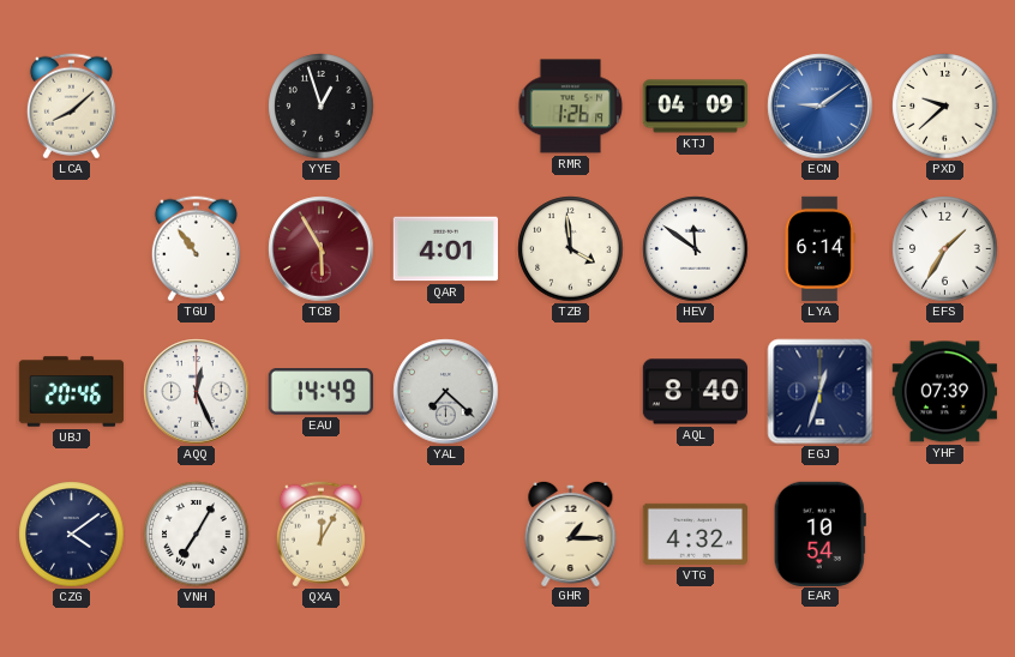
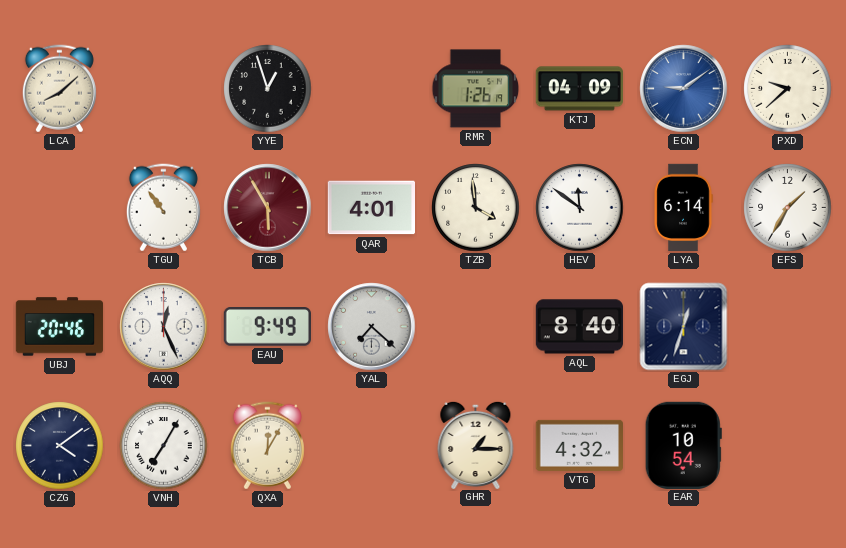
EAU: 14:49 -> 9:49 (267, 327)
YHF: 07:39 -> none (944, 392)
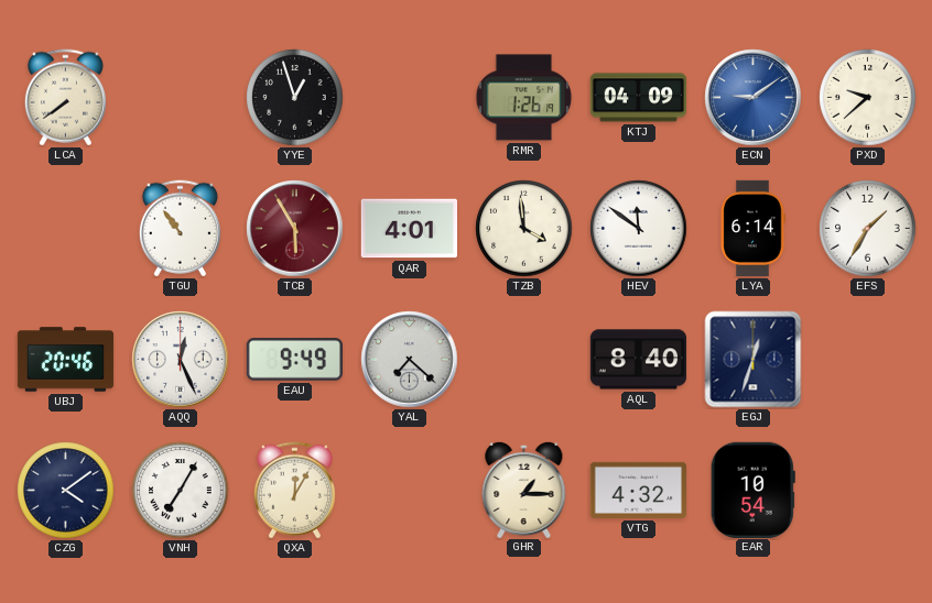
LCA: 8:08 -> 7:39 (65, 98)
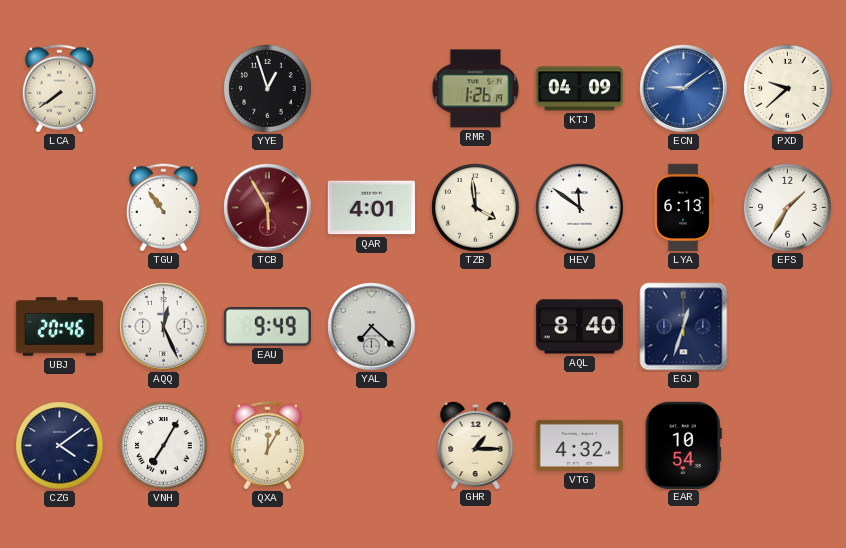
LYA: 6:14 -> 6:13 (683, 208)
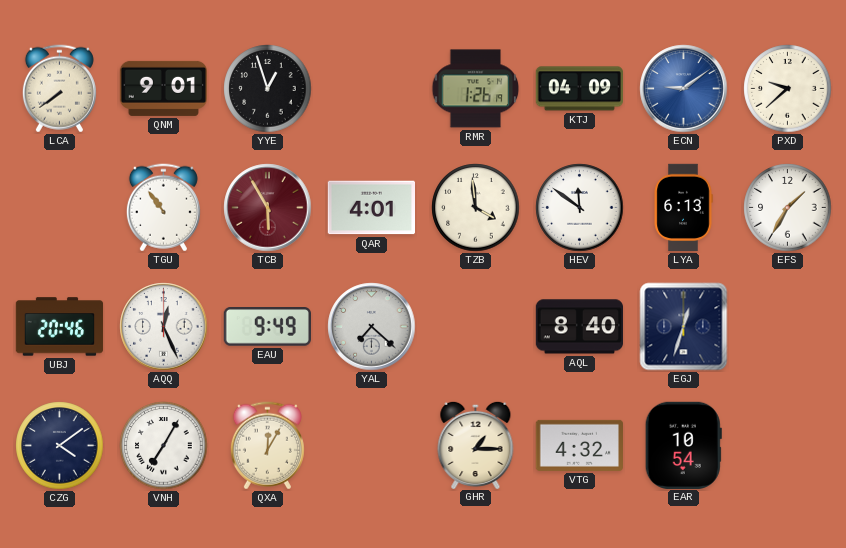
QNM: none -> 9:01 (163, 88)
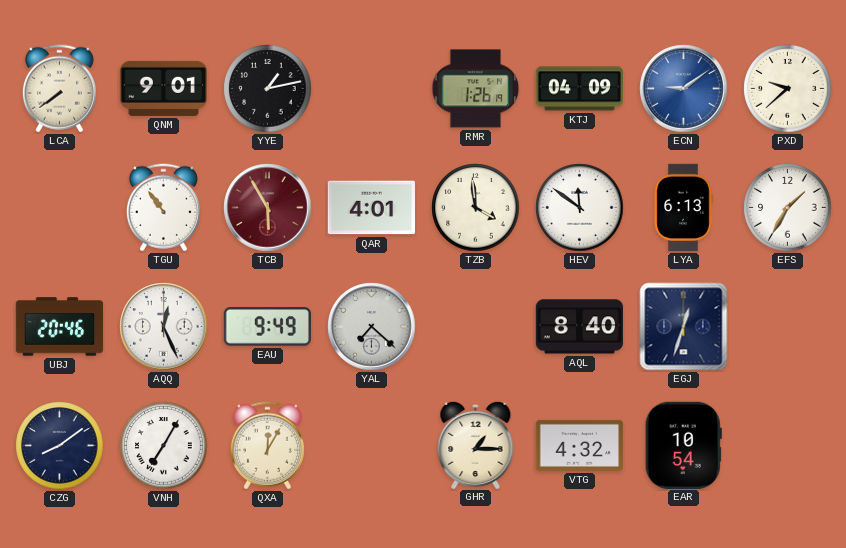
YYE: 12:57 -> 1:13 (268, 89)
CZG: 4:09 -> 8:09 (60, 446)
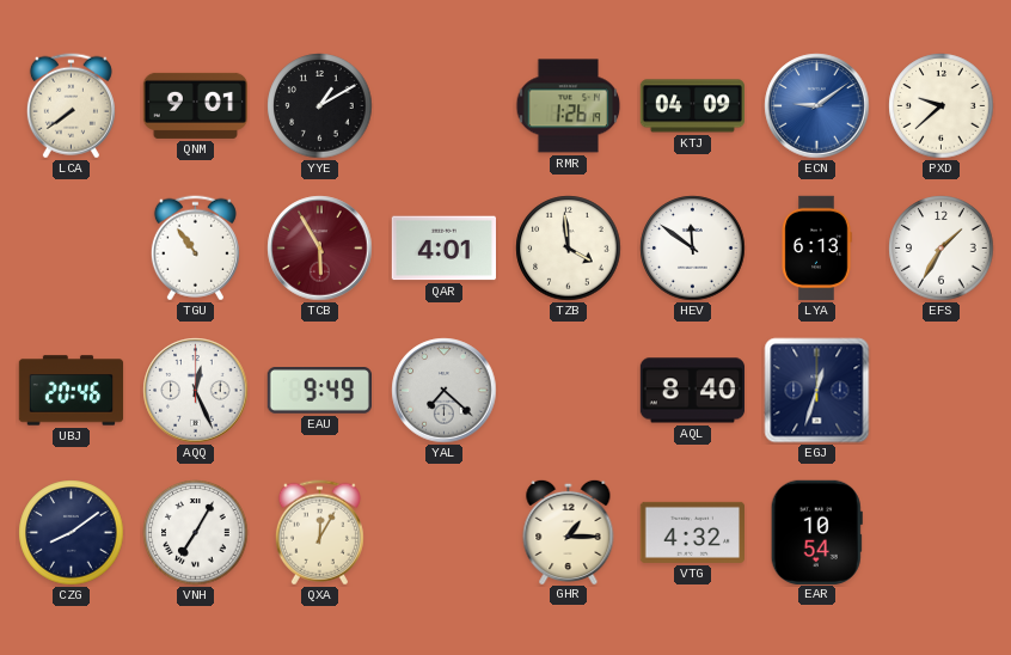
YYE: 1:13 -> 1:10 (320, 106)
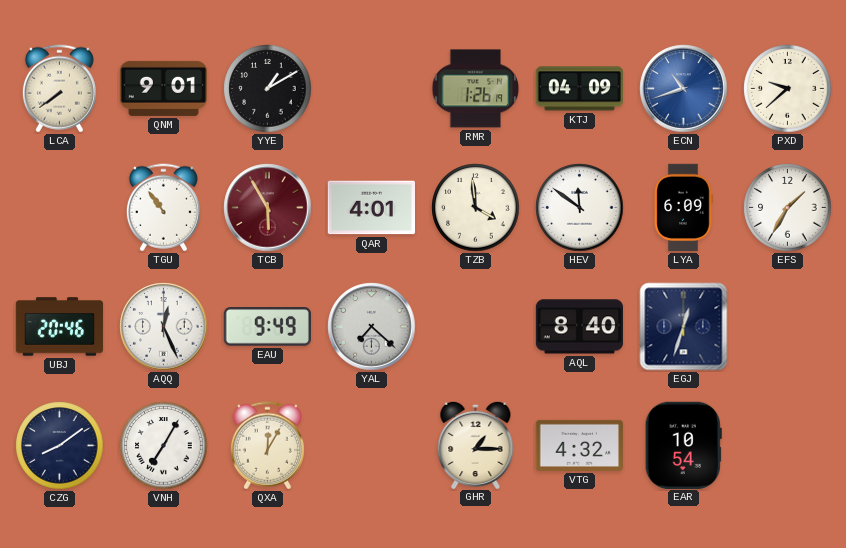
ECN: 9:09 -> 10:42 (684, 89)
LYA: 6:13 -> 6:09 (683, 208)
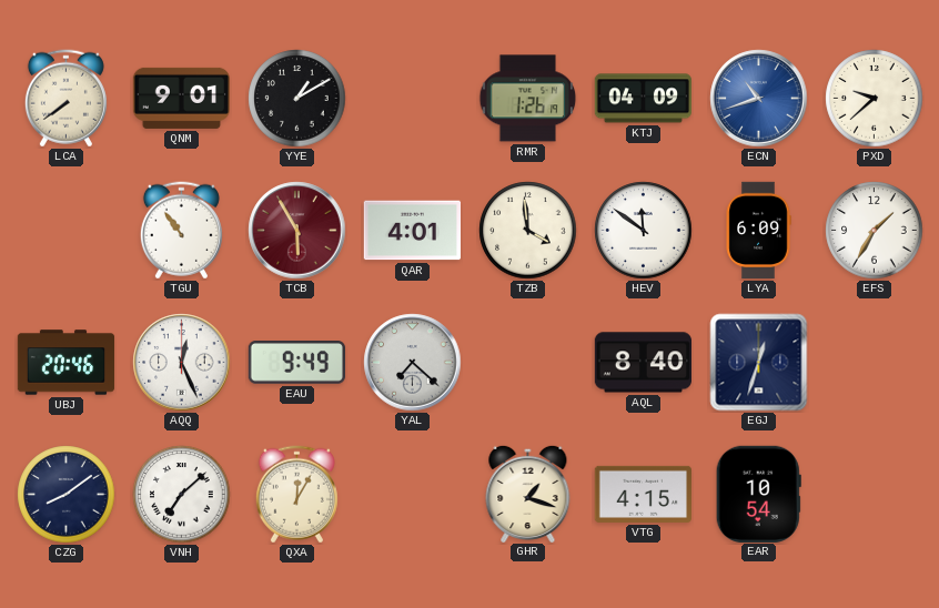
VNH: 7:05 -> 7:08 (182, 495)
GHR: 1:15 -> 1:18 (528, 493)
VTG: 4:32 -> 4:15 (643, 494)
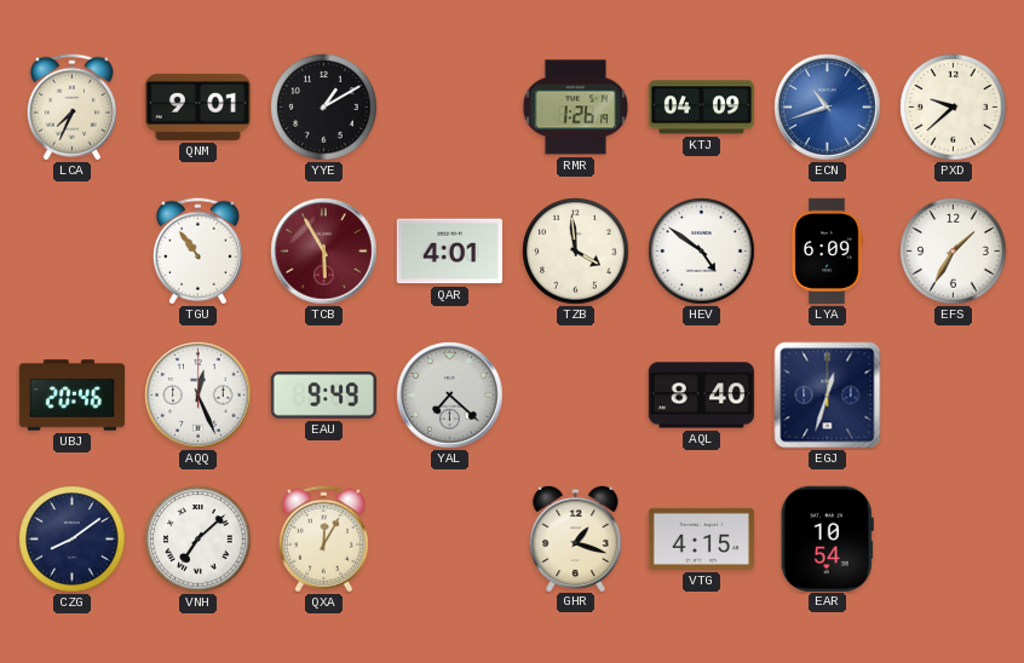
LCA: 7:39 -> 7:34 (71, 108)
HEV: 11:51 -> 4:51 (702, 252)
